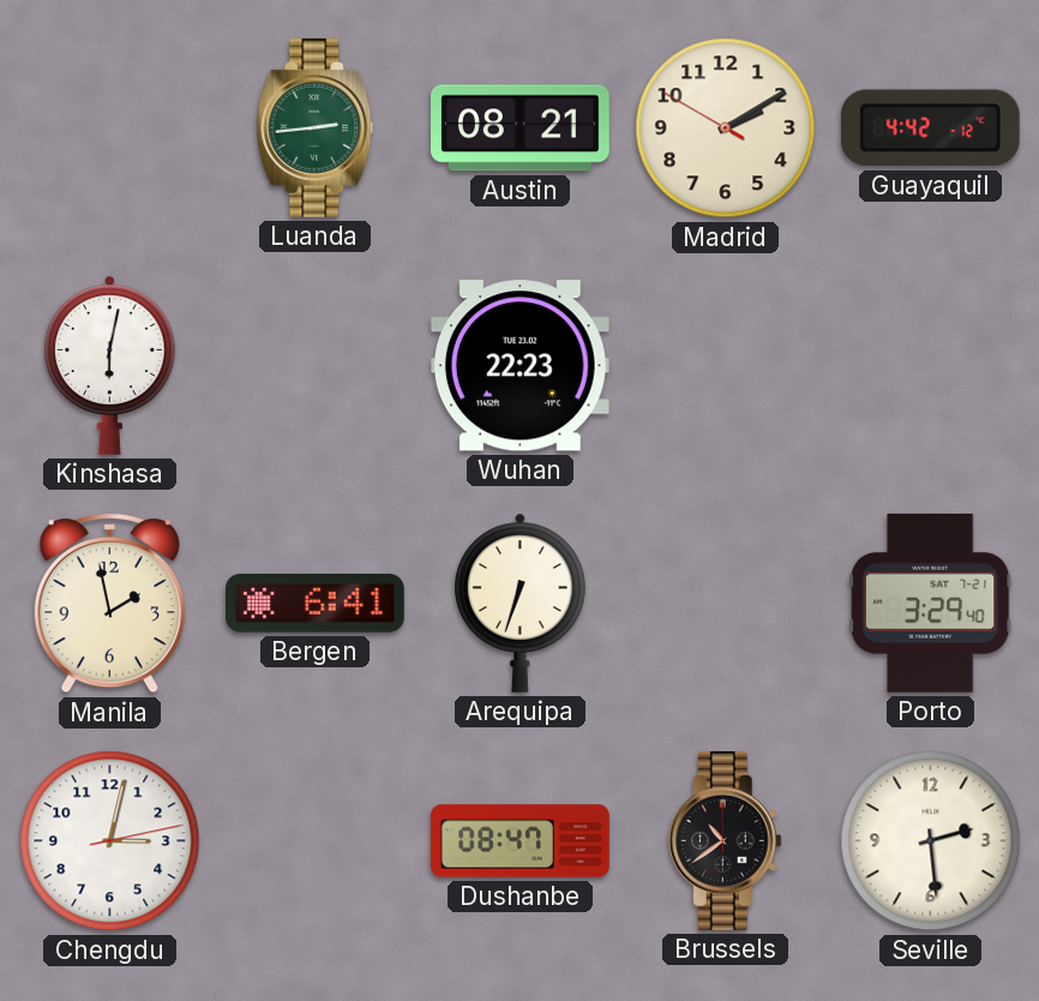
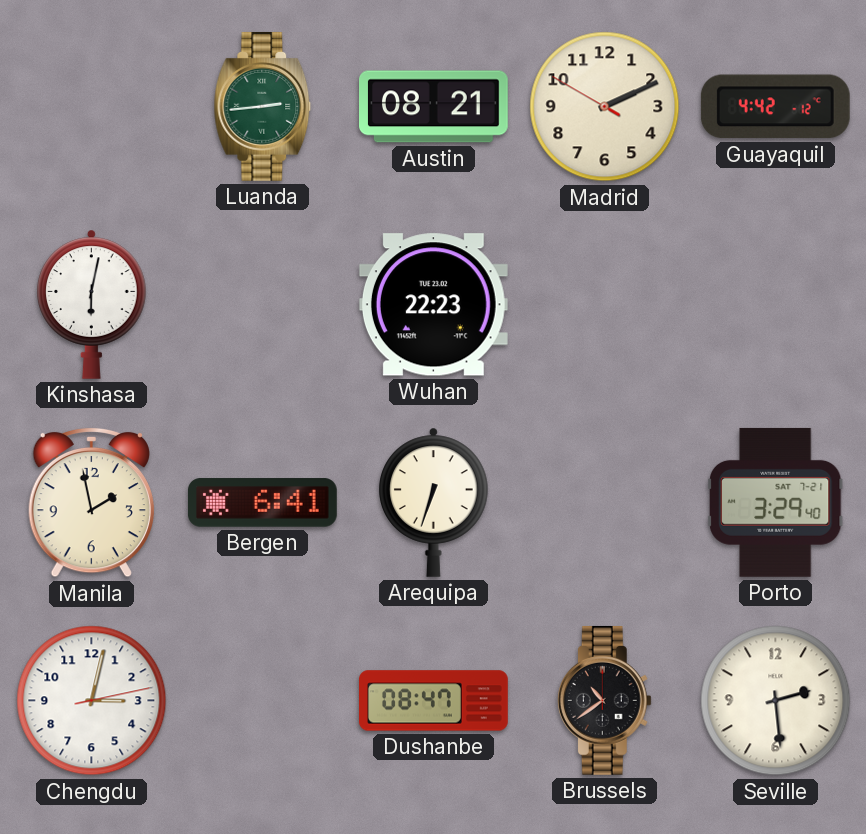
Madrid: 2:09 -> 2:10 (605, 107)
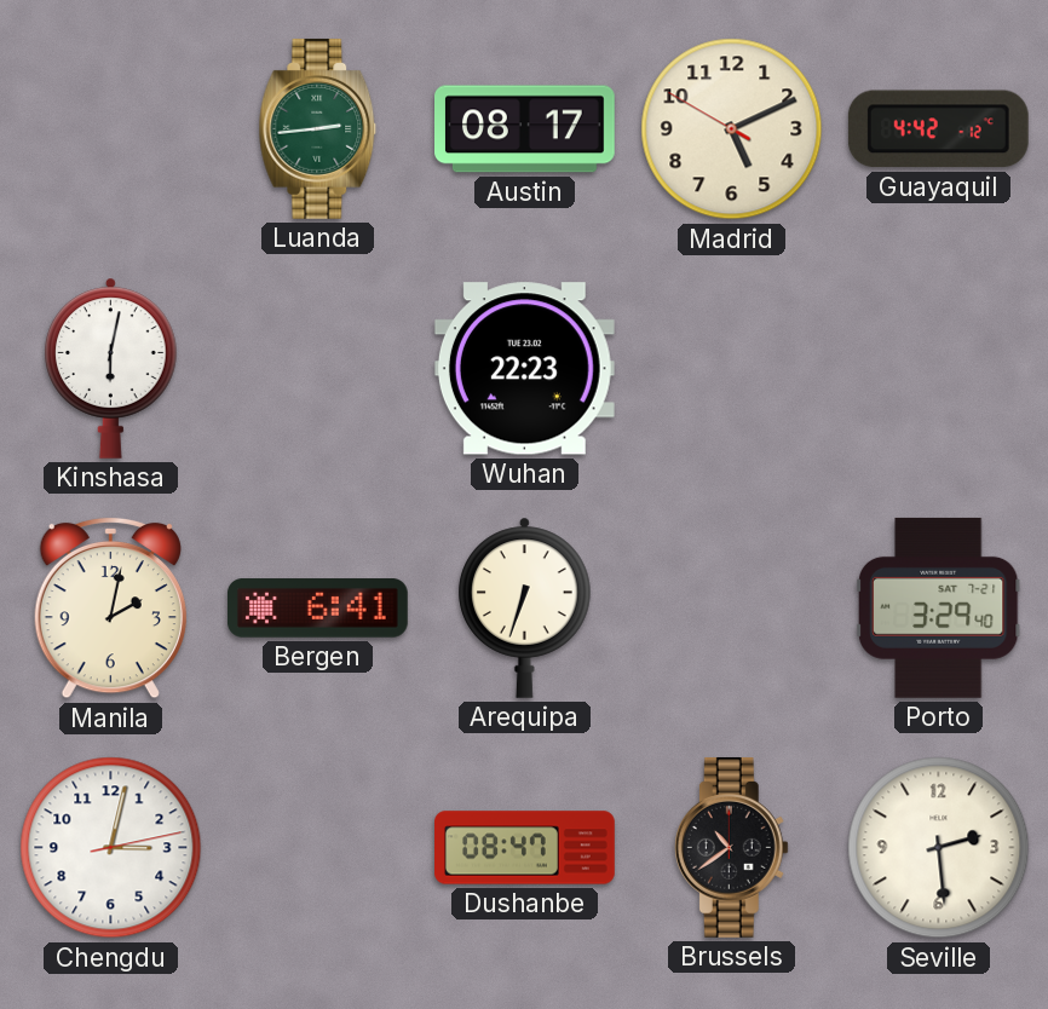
Austin: 08:21 -> 08:17 (525, 129)
Madrid: 2:10 -> 5:10 (732, 129)
Manila: 1:58 -> 2:02 (110, 607)
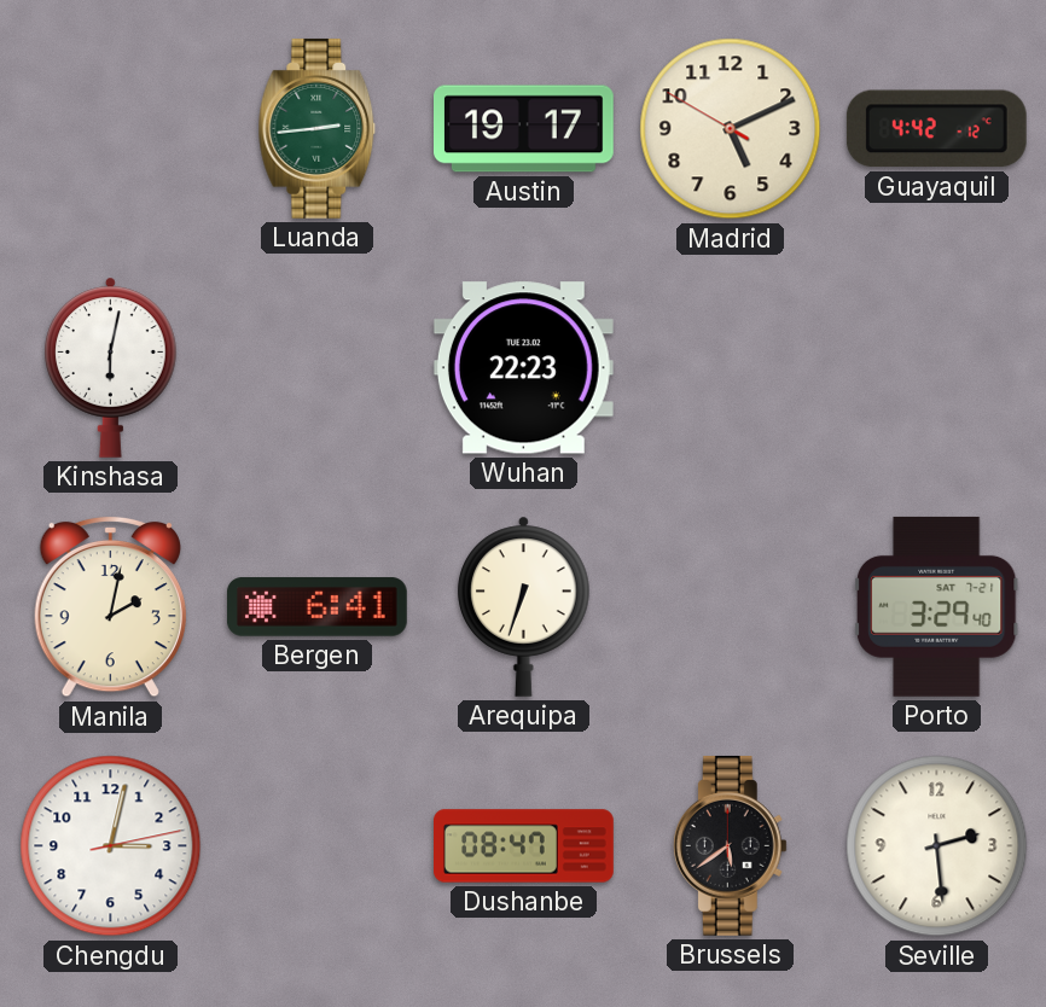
Austin: 08:17 -> 19:17 (524, 129)
Brussels: 10:39 -> 5:39 (730, 845)
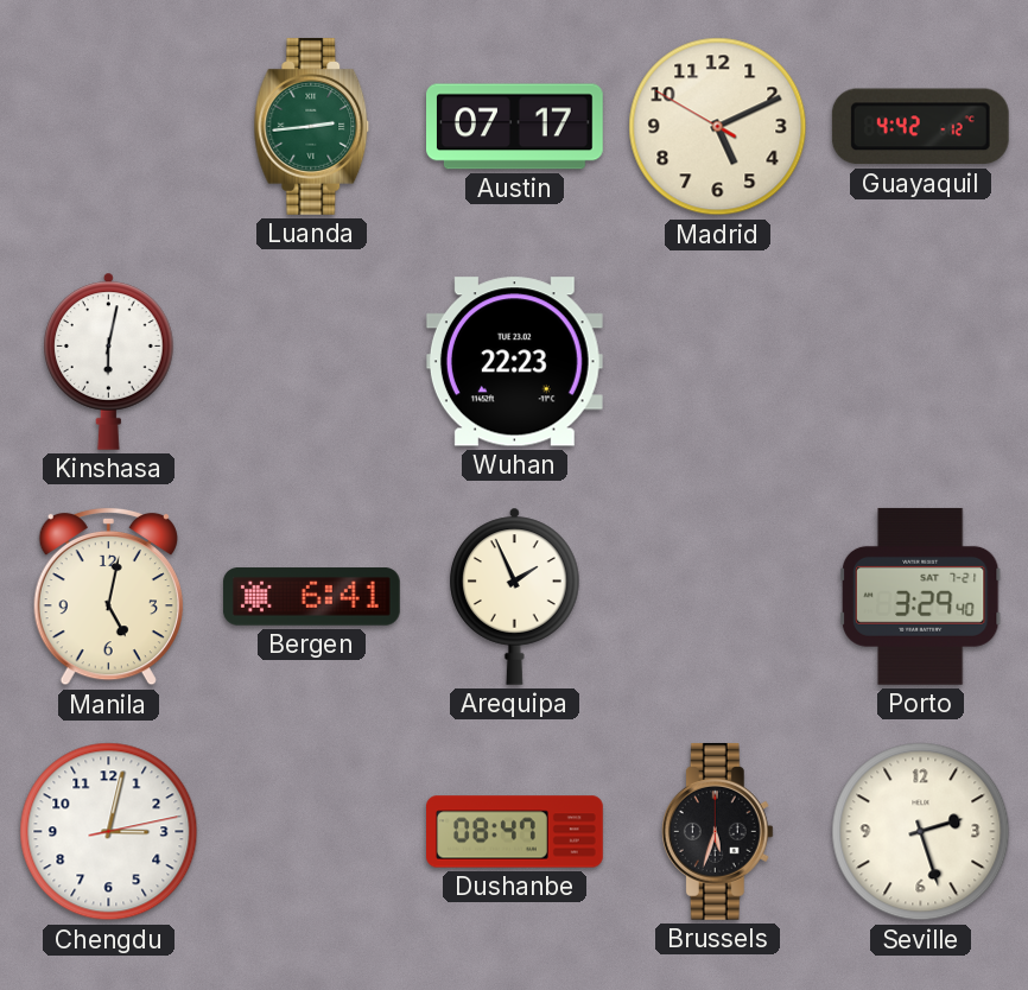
Austin: 19:17 -> 07:17 (515, 127)
Manila: 2:02 -> 5:02 (108, 596)
Arequipa: 6:33 -> 1:56 (515, 596)
Brussels: 5:39 -> 5:33 (717, 831)
Seville: 2:29 -> 2:27 (921, 832)
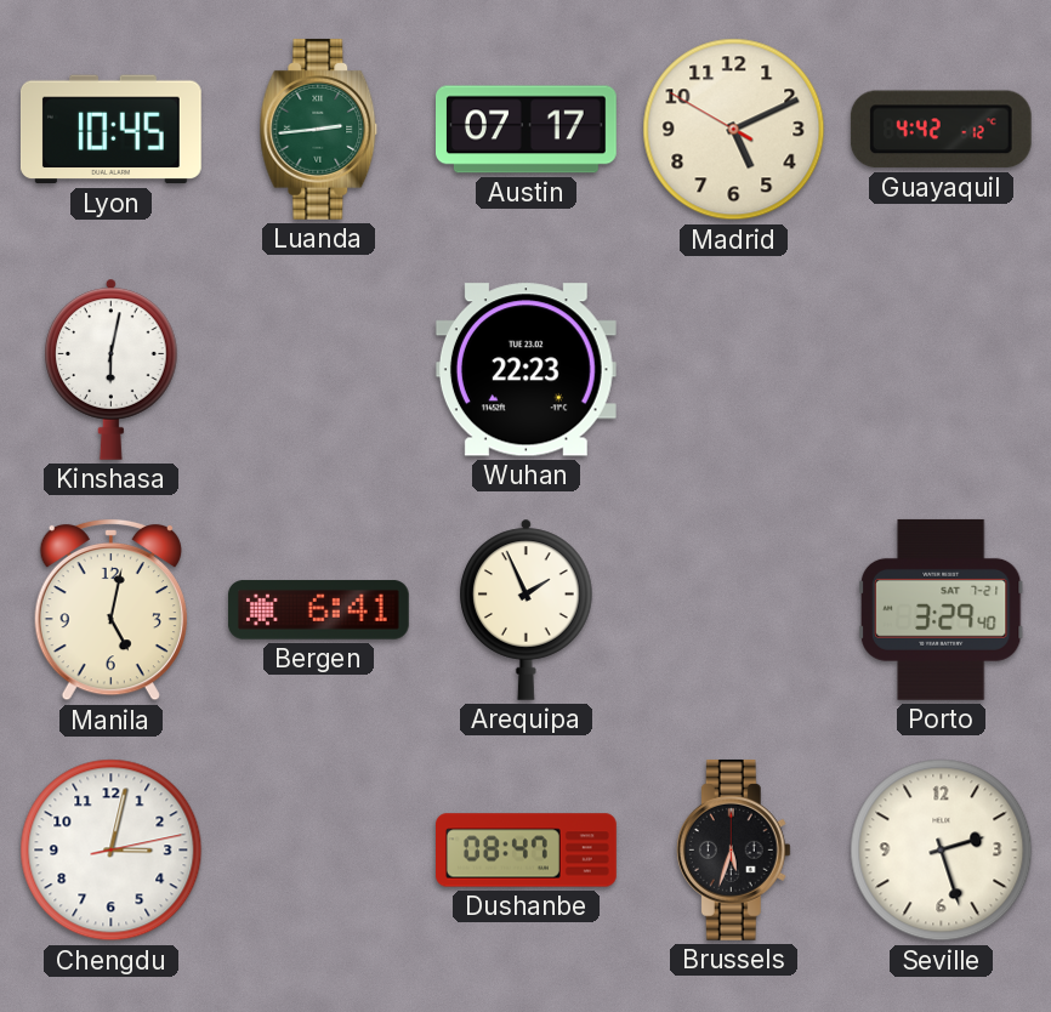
Lyon: none -> 10:45 (110, 130)
